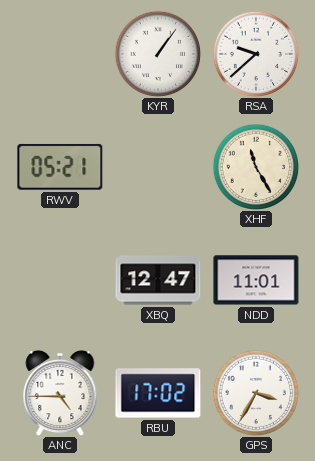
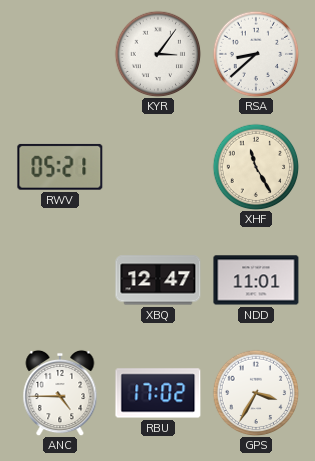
KYR: 1:06 -> 3:06 (158, 54)
RSA: 9:38 -> 8:38 (256, 54)
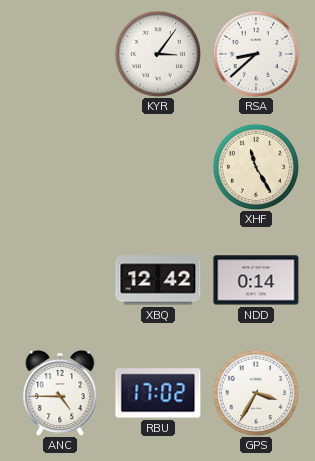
RWV: 05:21 -> none (60, 167)
XBQ: 12:47 -> 12:42 (158, 280)
NDD: 11:01 -> 0:14 (256, 280)
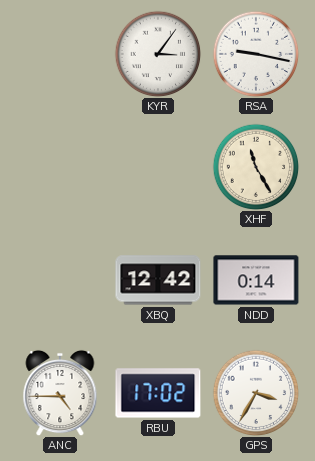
RSA: 8:38 -> 9:17 (256, 54)
